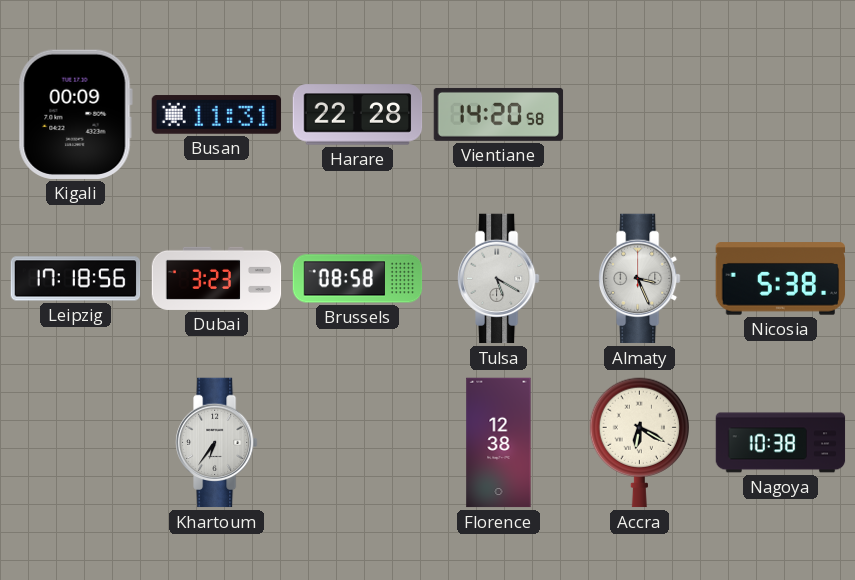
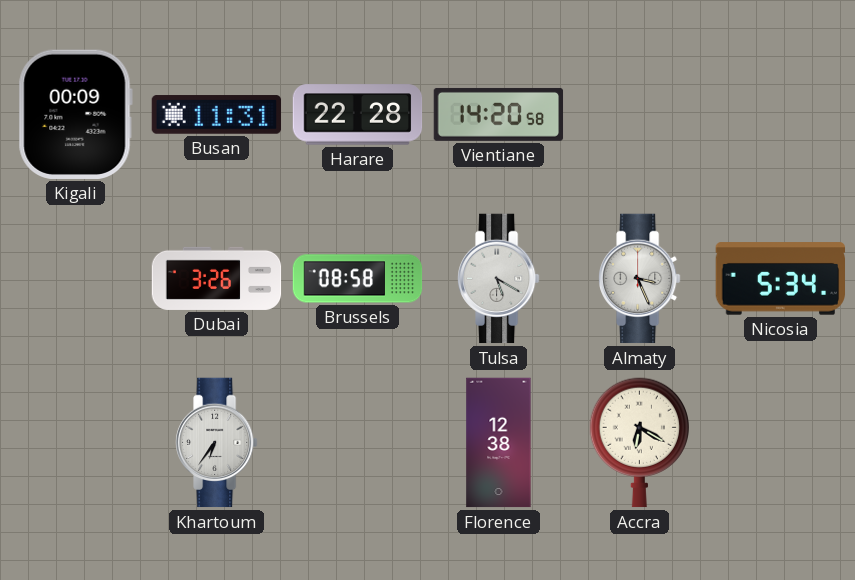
Leipzig: 17:18 -> none (76, 279)
Dubai: 3:23 -> 3:26 (217, 278)
Nicosia: 5:38 -> 5:34 (781, 279)
Nagoya: 10:38 -> none (781, 443)
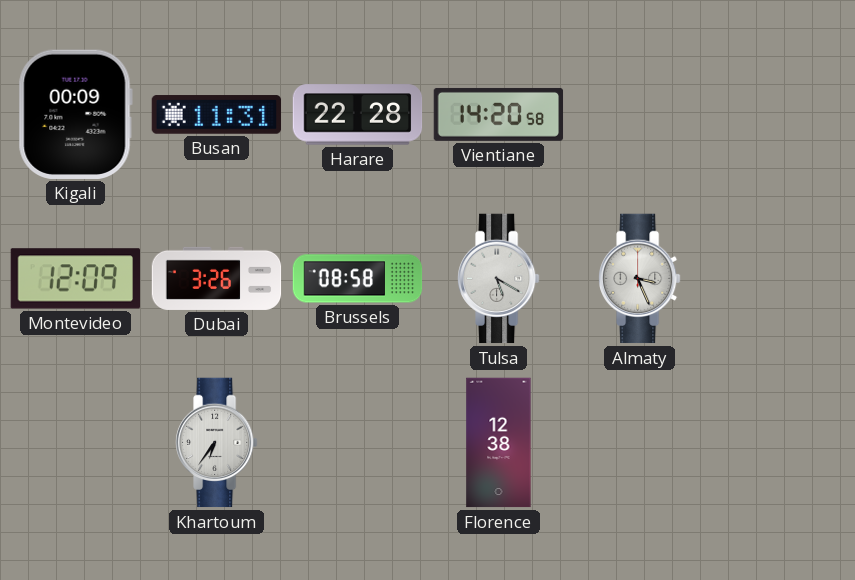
Montevideo: none -> 12:09 (76, 279)
Nicosia: 5:34 -> none (781, 279)
Accra: 6:20 -> none (639, 443)
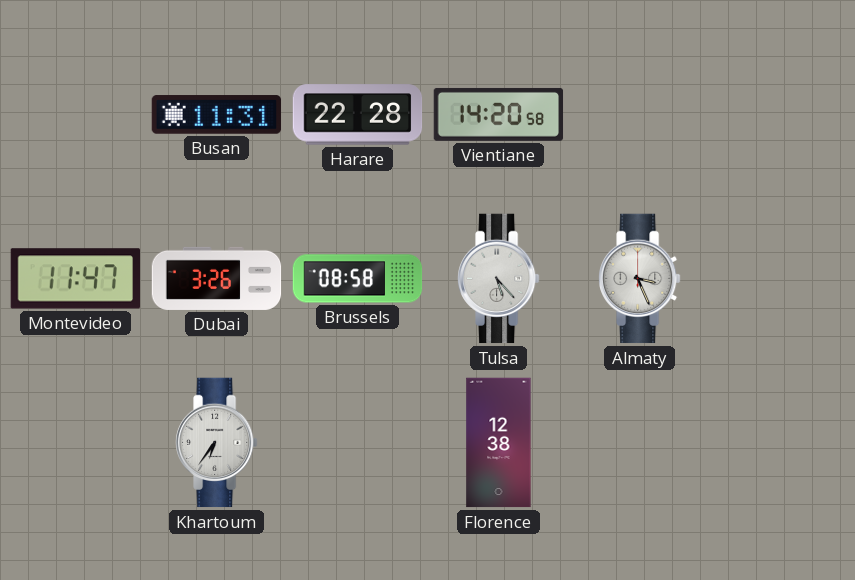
Kigali: 00:09 -> none (75, 114)
Montevideo: 12:09 -> 11:47 (76, 279)
Tulsa: 5:20 -> 5:23 (499, 279)
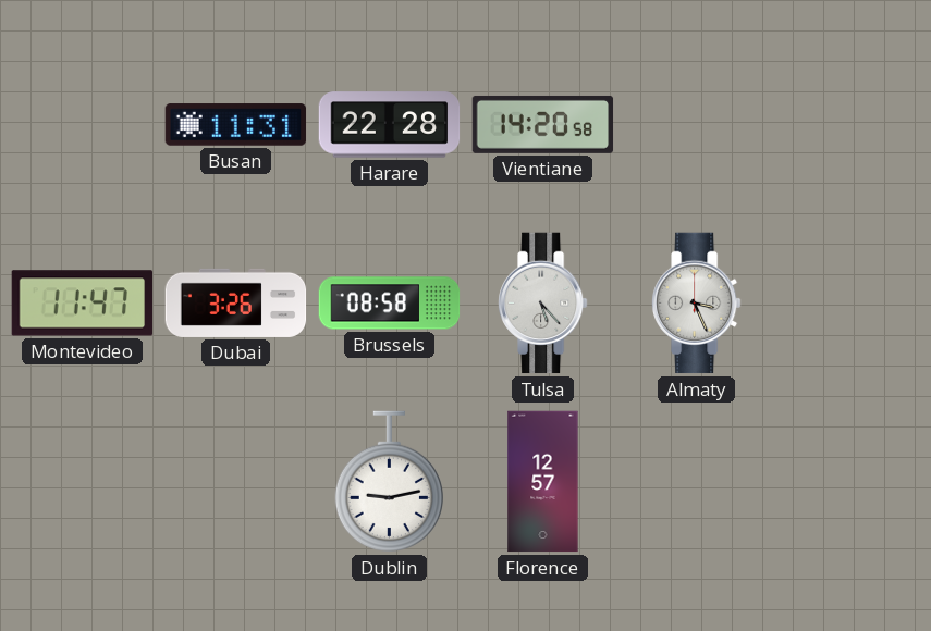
Khartoum: 6:36 -> none (217, 443)
Dublin: none -> 9:13 (389, 482)
Florence: 12:38 -> 12:57 (543, 482)
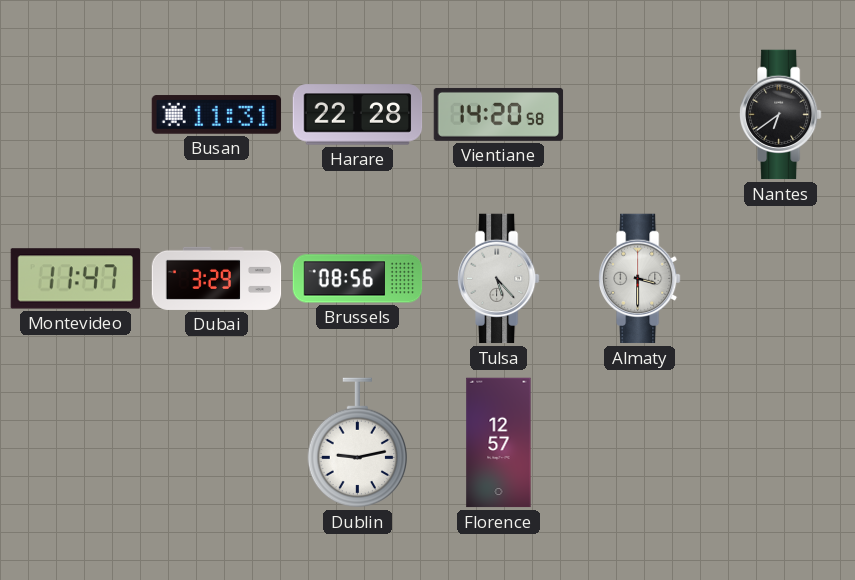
Nantes: none -> 6:39 (781, 115)
Dubai: 3:26 -> 3:29 (217, 278)
Brussels: 08:58 -> 08:56 (358, 279)
Almaty: 3:26 -> 3:30 (640, 279)
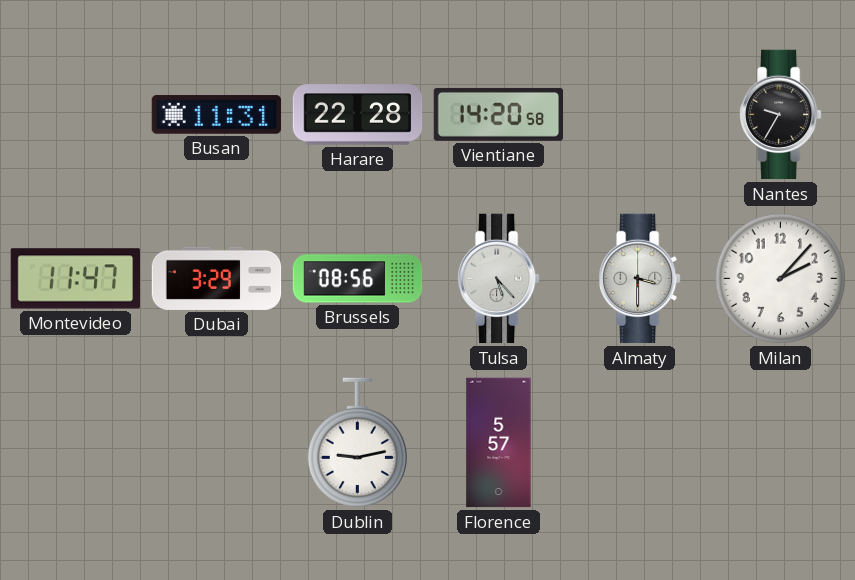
Nantes: 6:39 -> 9:35 (781, 115)
Milan: none -> 2:07 (781, 279)
Florence: 12:57 -> 5:57 (499, 443)
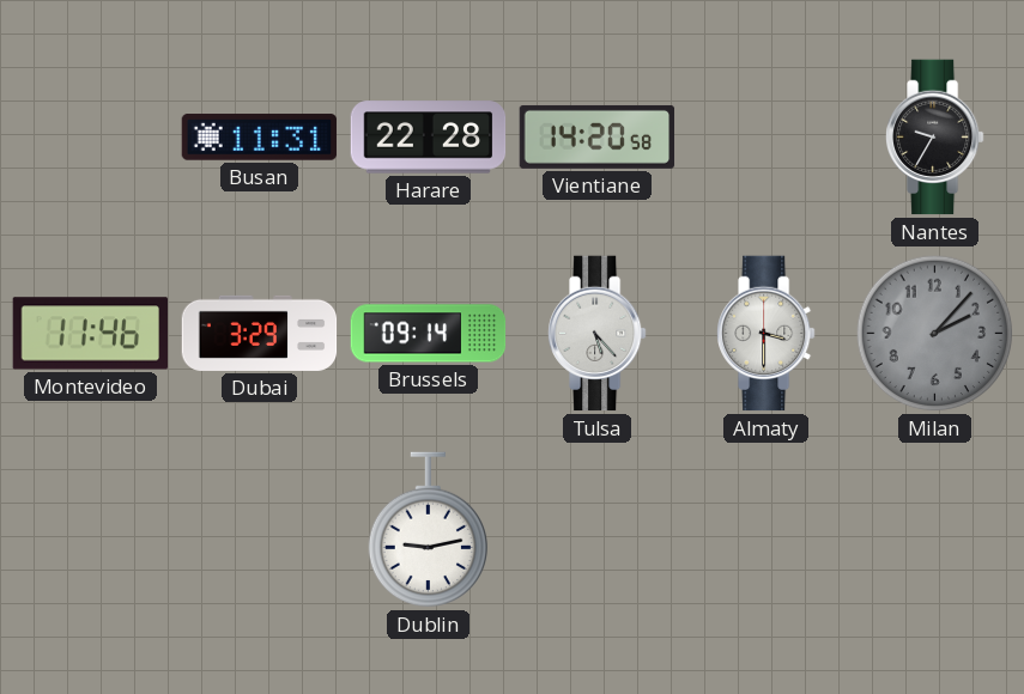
Montevideo: 11:47 -> 11:46 (91, 334)
Brussels: 08:56 -> 09:14 (429, 334)
Milan dial: white -> grey (935, 334)
Florence: 5:57 -> none (499, 443)
